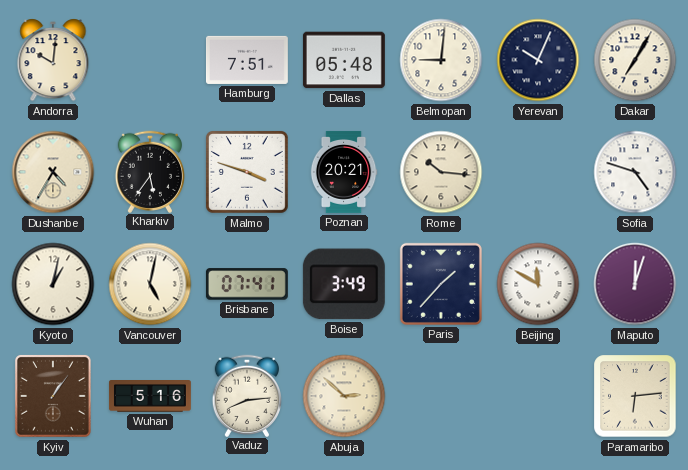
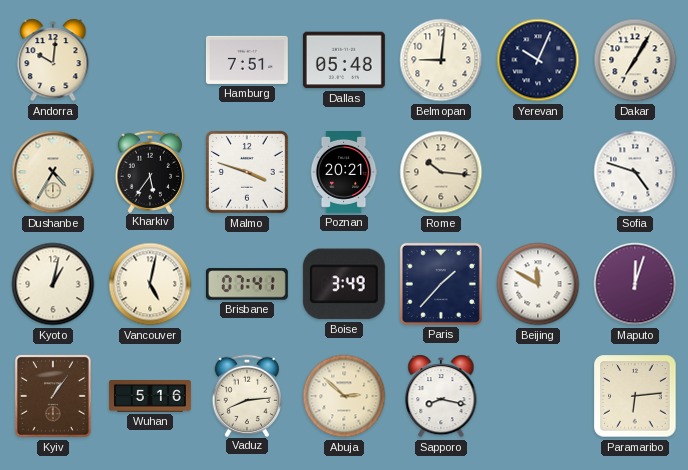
Sapporo: none -> 8:17 (441, 396)
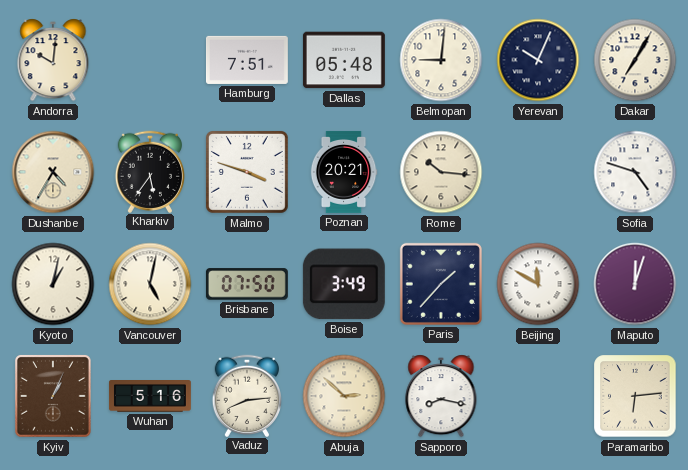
Brisbane: 07:41 -> 07:50 (247, 284)
Kyiv: 1:06 -> 1:04 (53, 396)
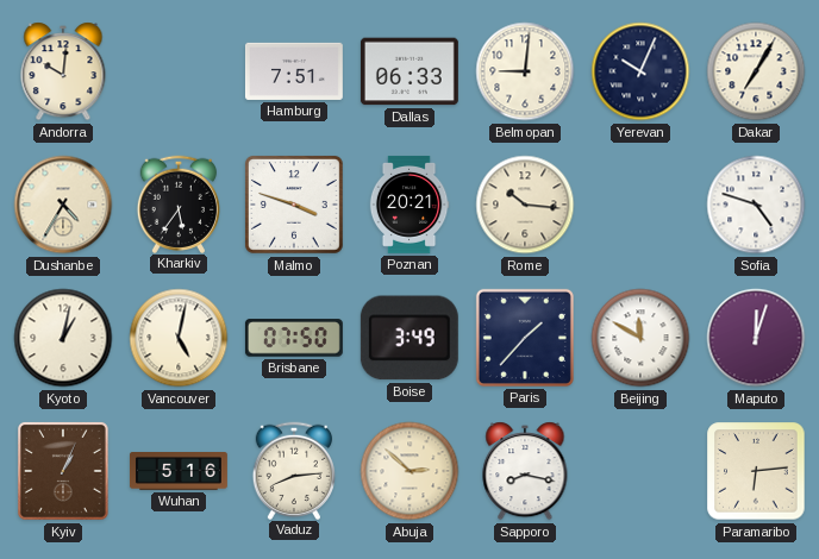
Dallas: 05:48 -> 06:33 (409, 71)
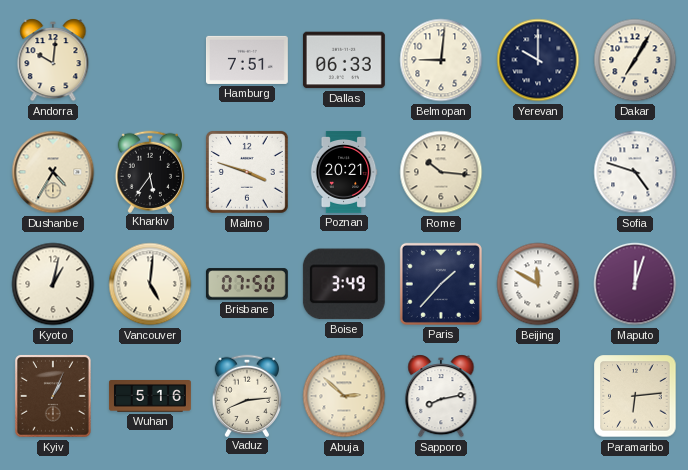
Yerevan: 10:04 -> 10:00 (538, 60)
Vancouver: 5:02 -> 5:01 (150, 284)
Sapporo: 8:17 -> 8:13 (441, 396)
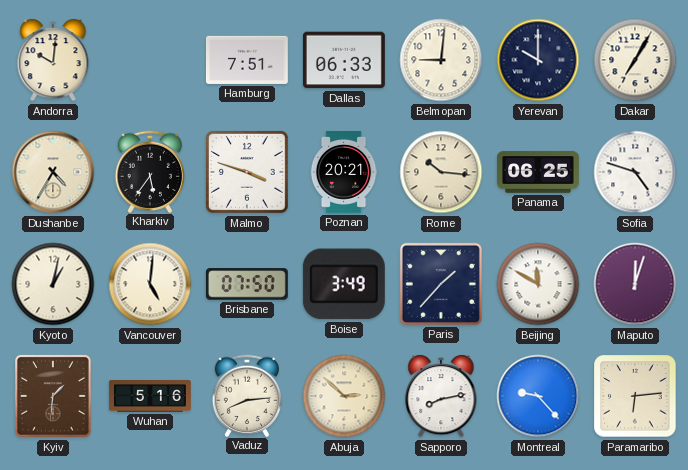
Panama: none -> 06:25 (538, 172)
Kyiv: 1:04 -> 1:31 (53, 396)
Montreal: none -> 9:23 (538, 396)
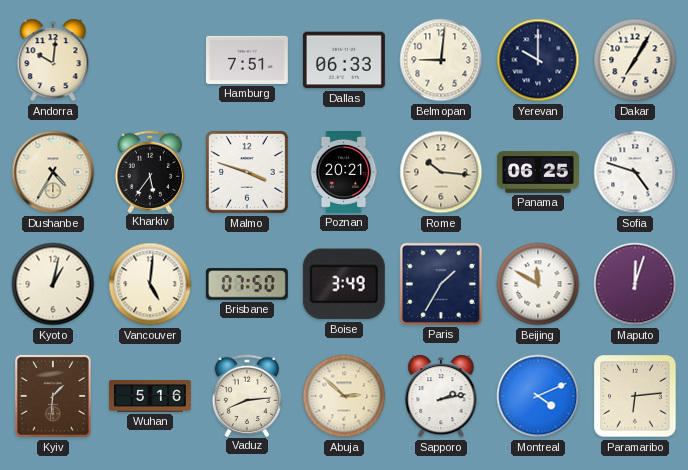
Paris: 1:37 -> 1:35 (441, 284)
Sapporo: 8:13 -> 2:13 (441, 396)
Montreal: 9:23 -> 4:11 (538, 396)
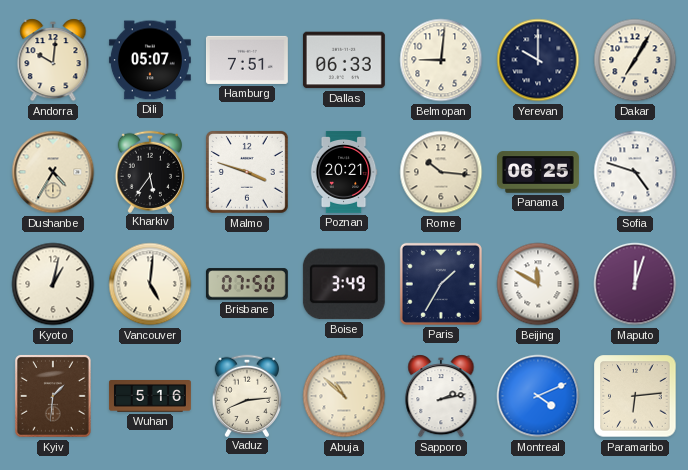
Dili: none -> 05:07 (150, 60)
Abuja: 2:52 -> 10:52 (344, 396)
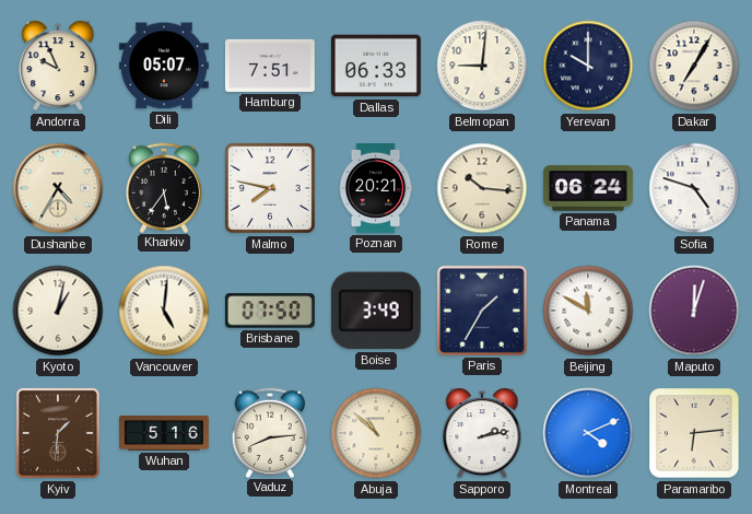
Andorra: 10:01 -> 9:56 (58, 66)
Malmo: 3:48 -> 7:47 (270, 188)
Panama: 06:25 -> 06:24 (588, 188)
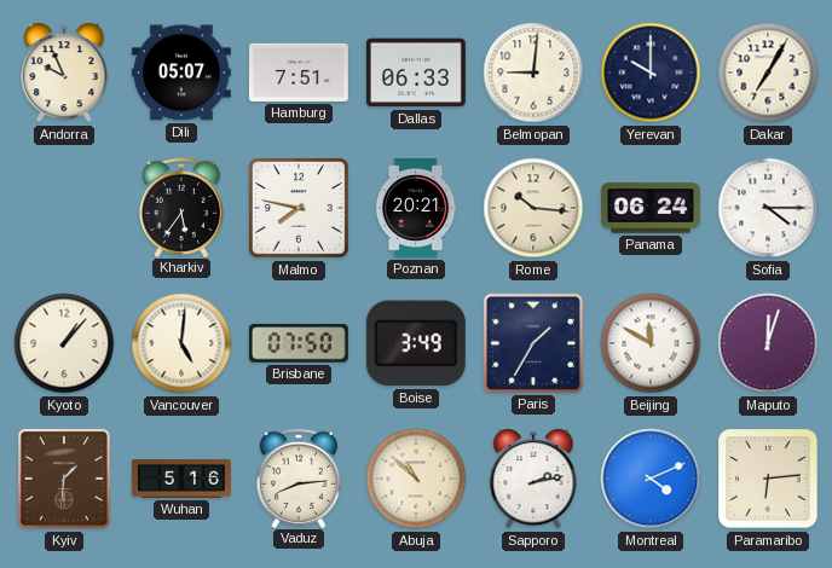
Dushanbe: 4:35 -> none (58, 188)
Sofia: 4:48 -> 4:15 (768, 208)
Kyoto: 1:02 -> 1:07 (64, 343)
